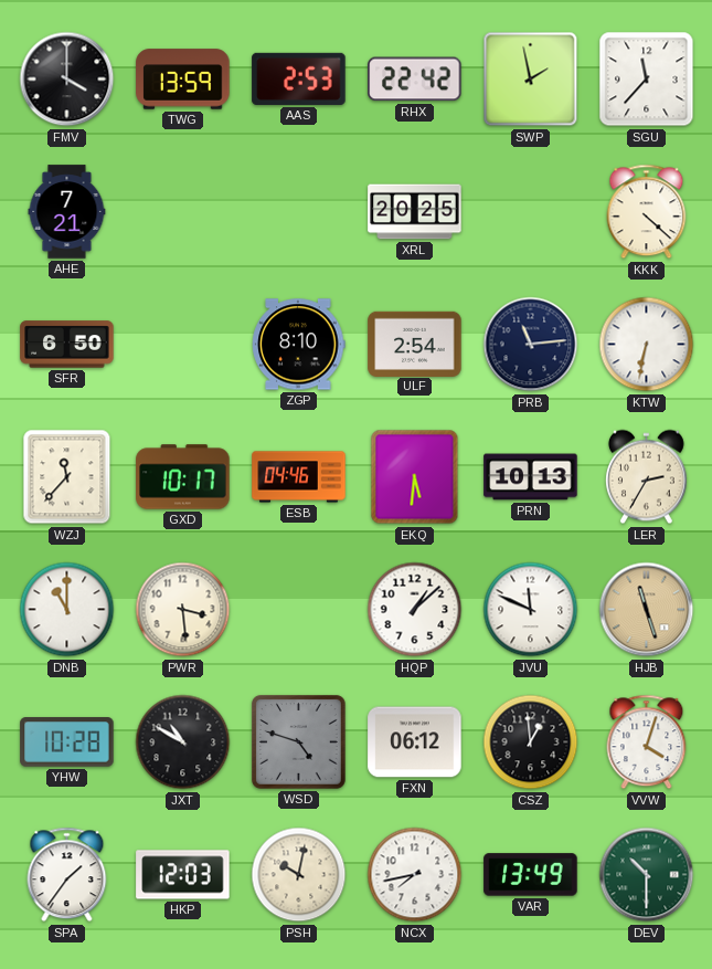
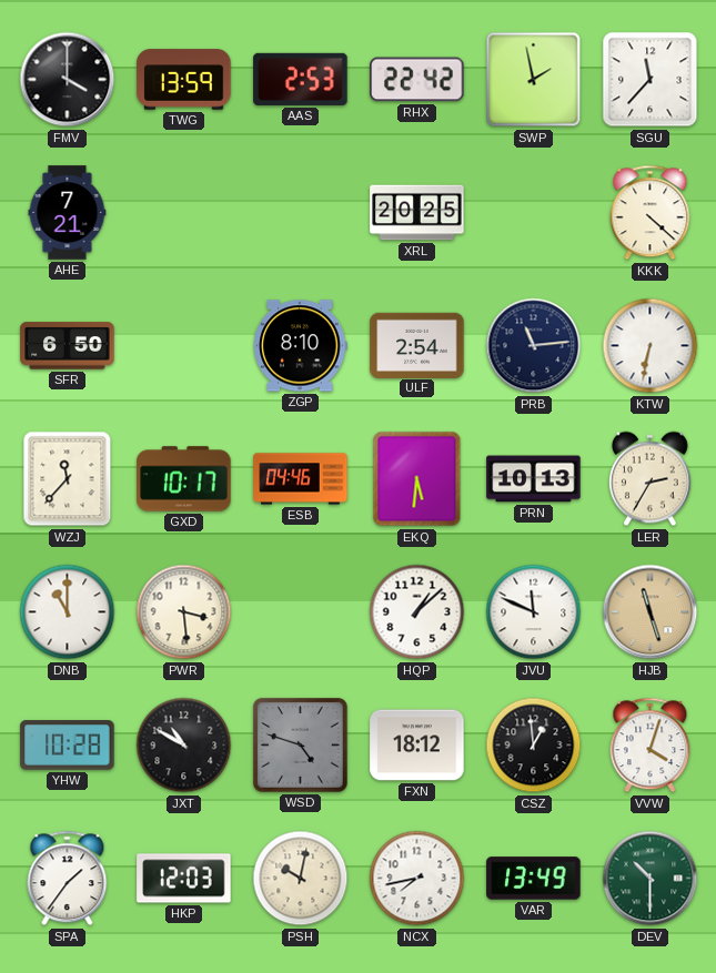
FXN: 06:12 -> 18:12 (417, 746)
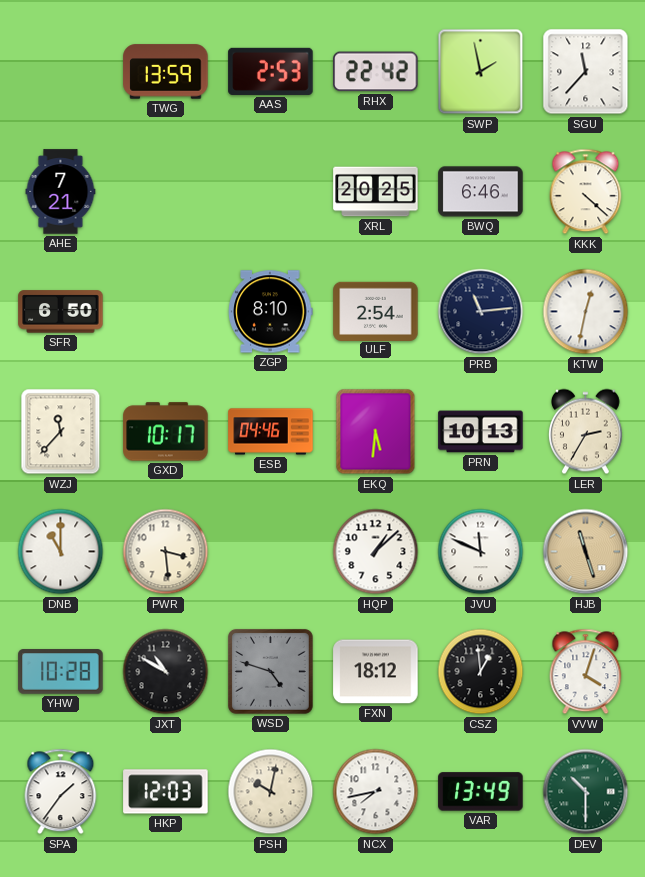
FMV: 4:00 -> none (68, 80)
BWQ: none -> 6:46 (481, 192)
KTW: 6:32 -> 12:32 (586, 312)
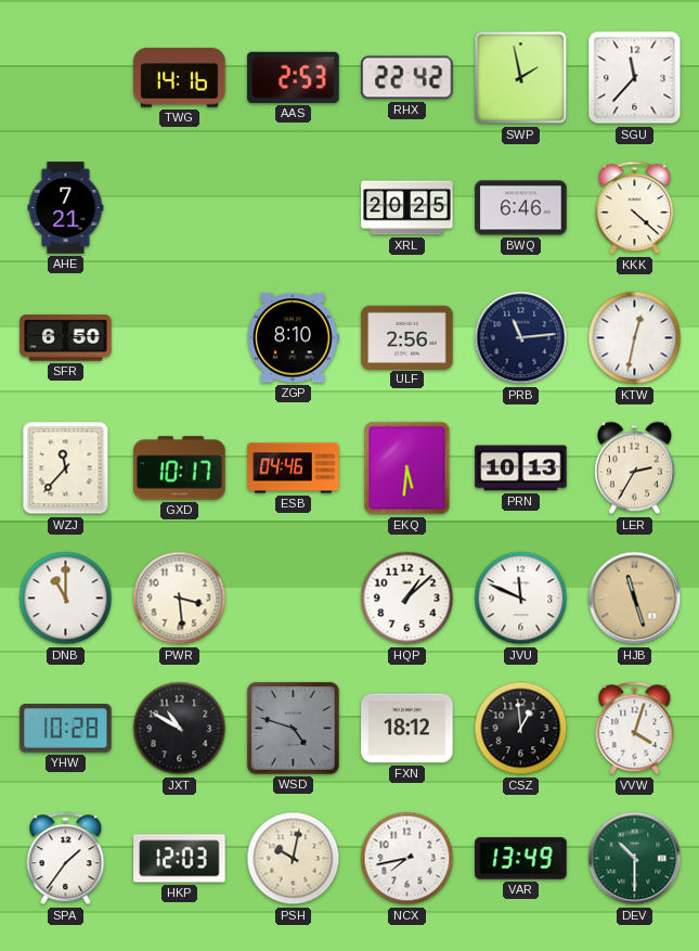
TWG: 13:59 -> 14:16 (180, 78)
ULF: 2:54 -> 2:56 (407, 337)
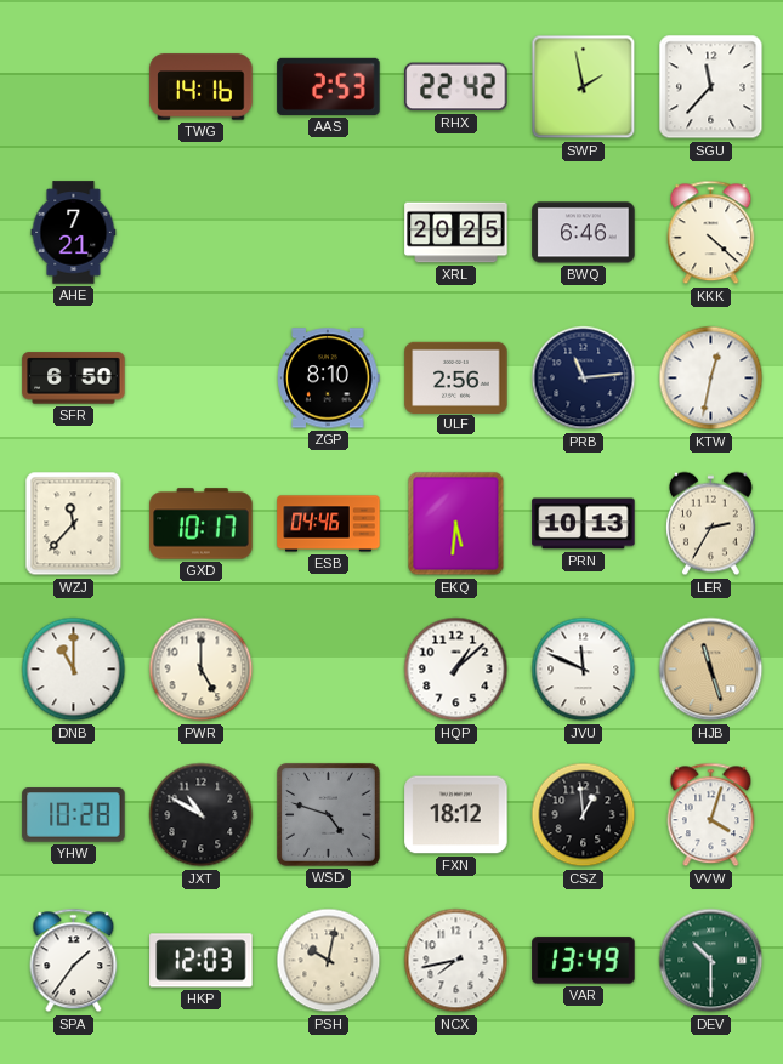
PWR: 3:29 -> 5:00 (202, 670)
